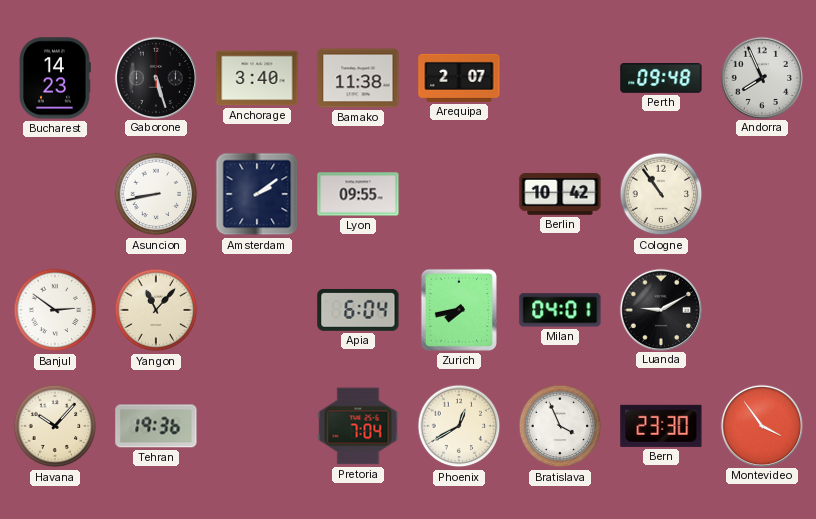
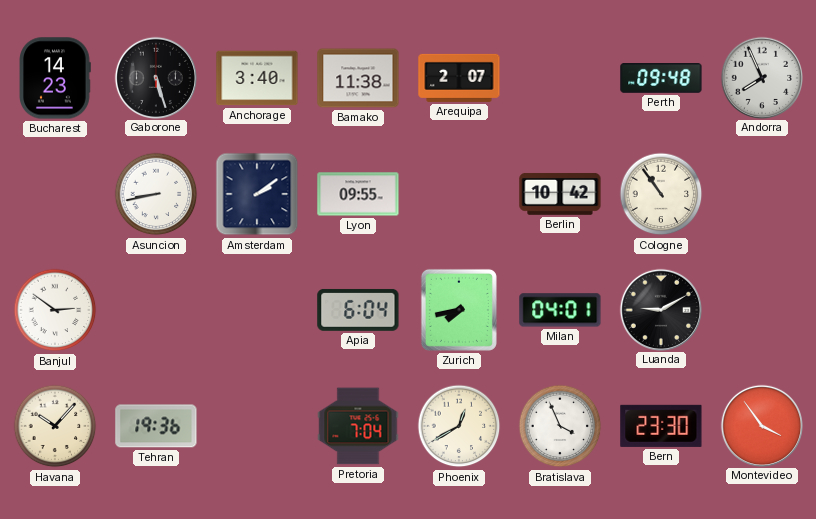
Yangon: 11:07 -> none (156, 310)
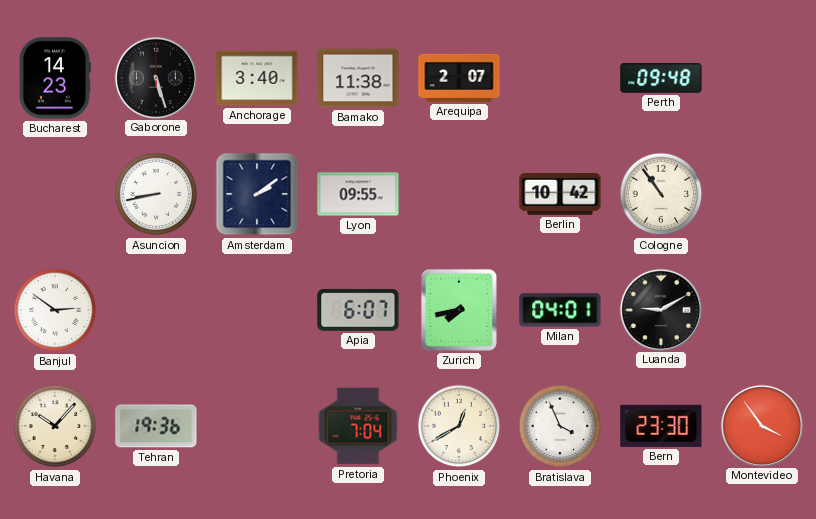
Andorra: 7:56 -> none (761, 77)
Apia: 6:04 -> 6:07 (358, 310)
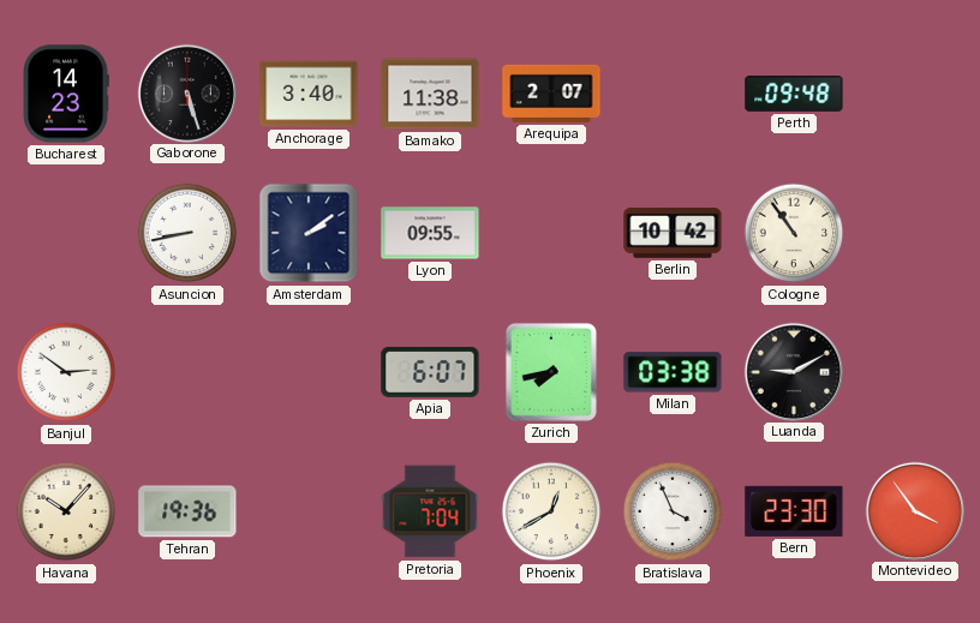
Milan: 04:01 -> 03:38 (673, 372)
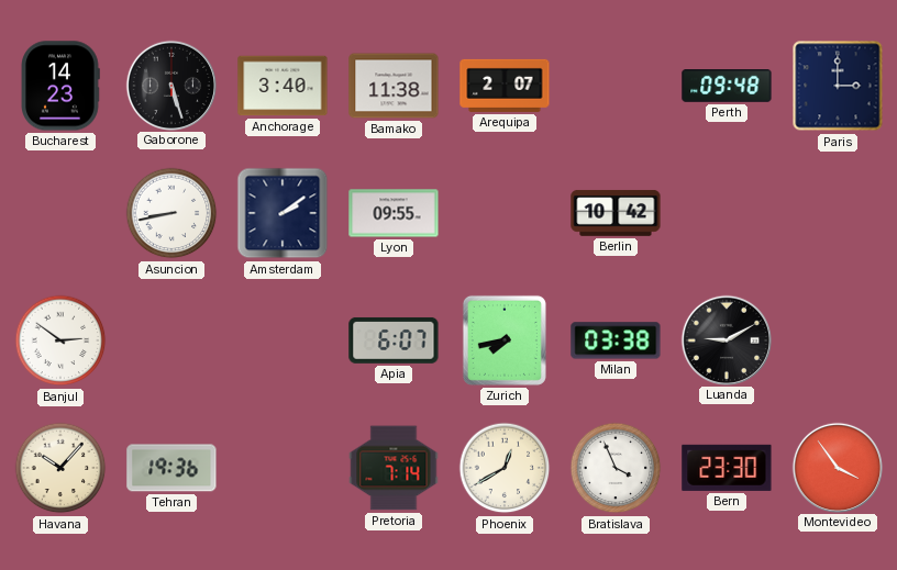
Paris: none -> 3:00 (838, 86)
Cologne: 10:54 -> none (794, 233)
Pretoria: 7:04 -> 7:14 (394, 468)
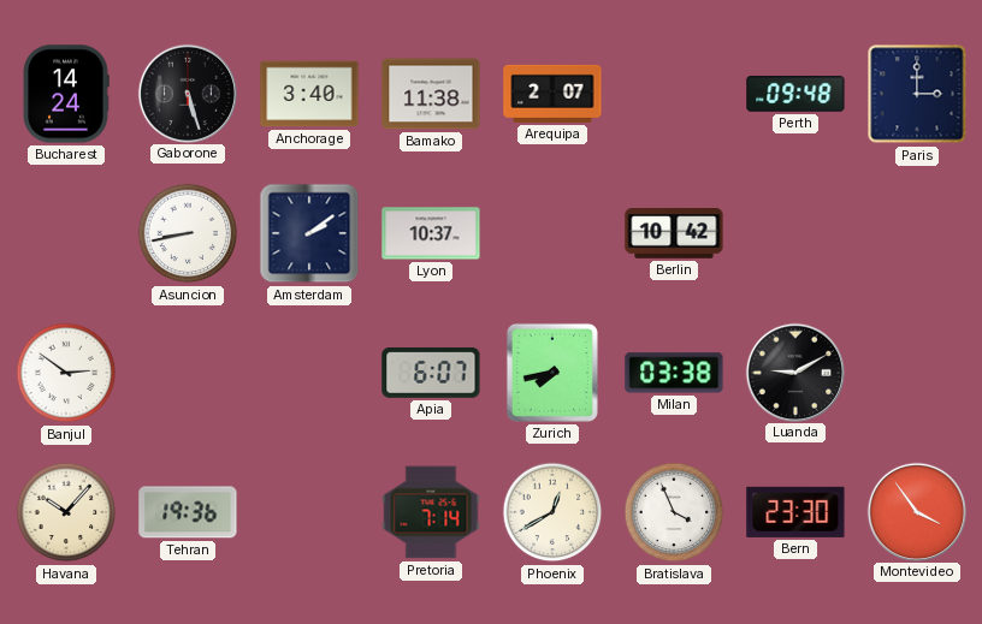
Bucharest: 14:23 -> 14:24 (66, 94)
Lyon: 09:55 -> 10:37 (431, 233)
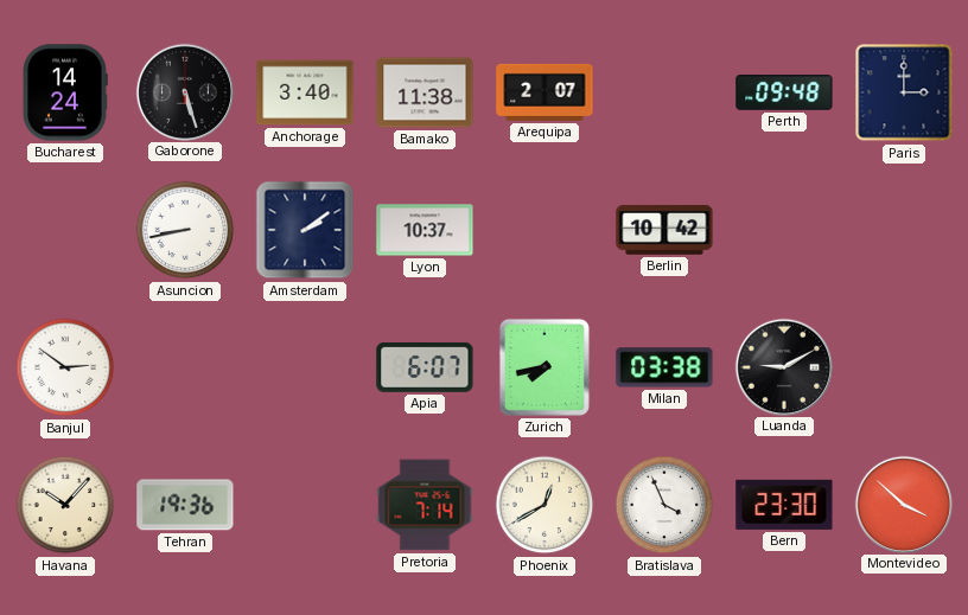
Montevideo: 3:54 -> 3:52 (903, 504)
